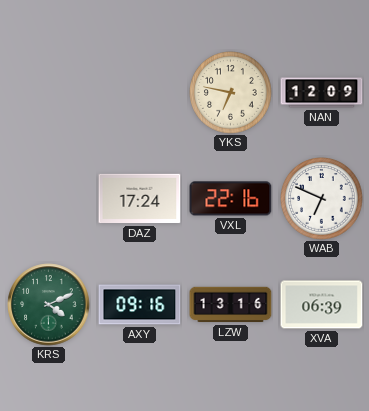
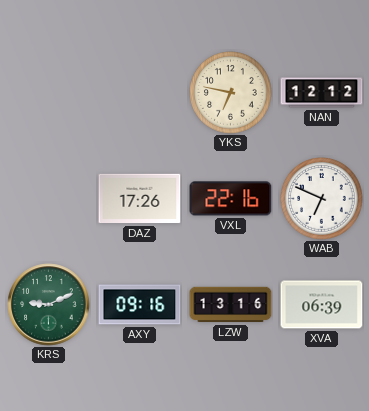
NAN: 12:09 -> 12:12 (322, 93)
DAZ: 17:24 -> 17:26 (140, 199)
KRS: 4:11 -> 9:11 (49, 305)
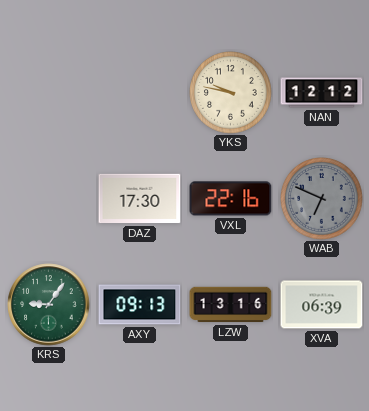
YKS: 6:47 -> 9:47 (231, 93)
DAZ: 17:26 -> 17:30 (140, 199)
WAB dial: white -> grey (322, 199)
KRS: 9:11 -> 9:06 (49, 305)
AXY: 09:16 -> 09:13 (140, 305)
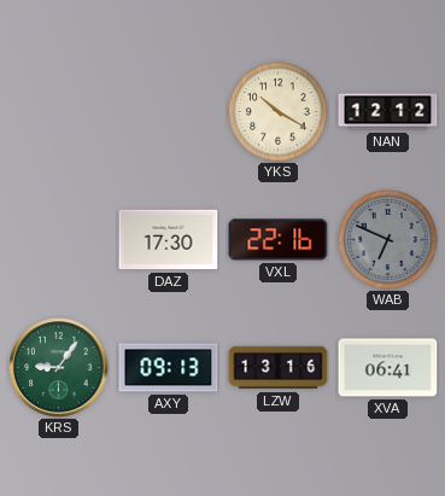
YKS: 9:47 -> 10:20 (279, 112)
XVA: 06:39 -> 06:41 (388, 368)
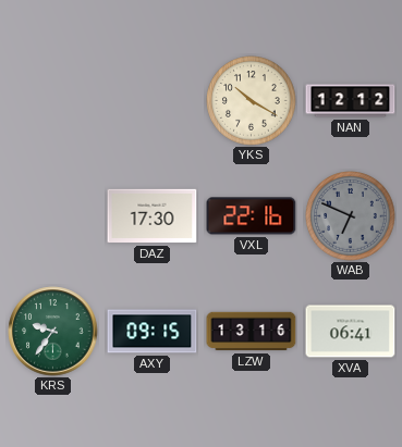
KRS: 9:06 -> 9:36 (53, 332)
AXY: 09:13 -> 09:15 (153, 332)
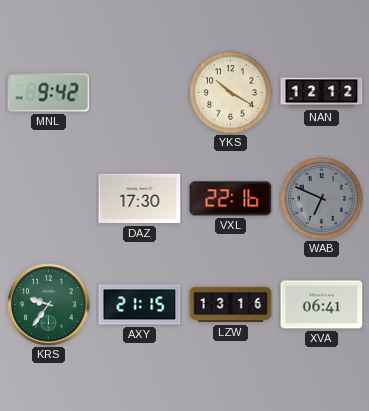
MNL: none -> 9:42 (49, 93)
AXY: 09:15 -> 21:15 (140, 305)
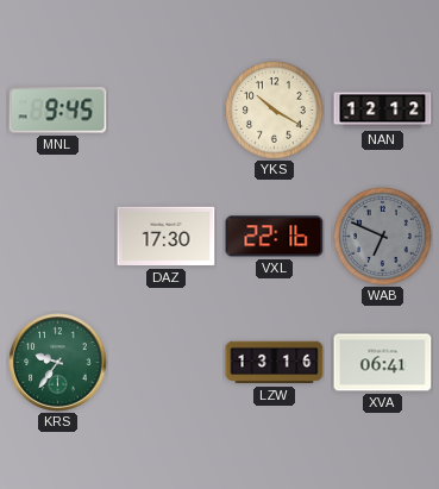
MNL: 9:42 -> 9:45 (58, 111)
AXY: 21:15 -> none (140, 305)
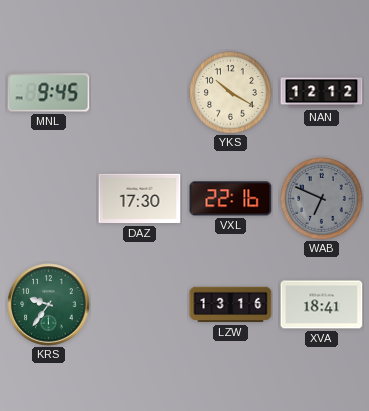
XVA: 06:41 -> 18:41 (322, 305)
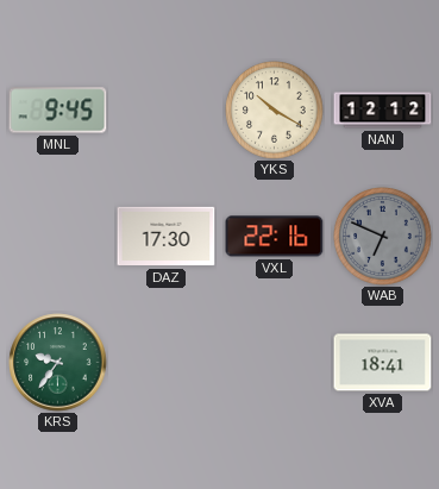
LZW: 13:16 -> none (231, 305)
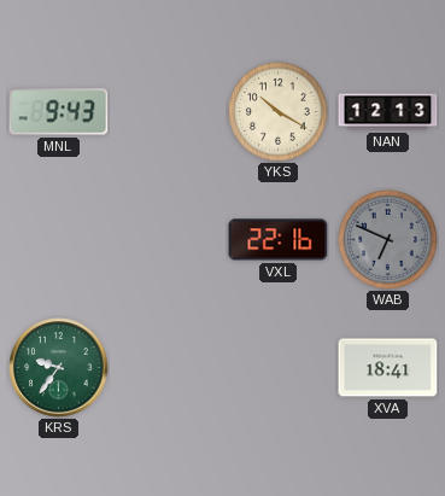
MNL: 9:45 -> 9:43 (59, 112)
NAN: 12:12 -> 12:13 (388, 112)
DAZ: 17:30 -> none (167, 237)
